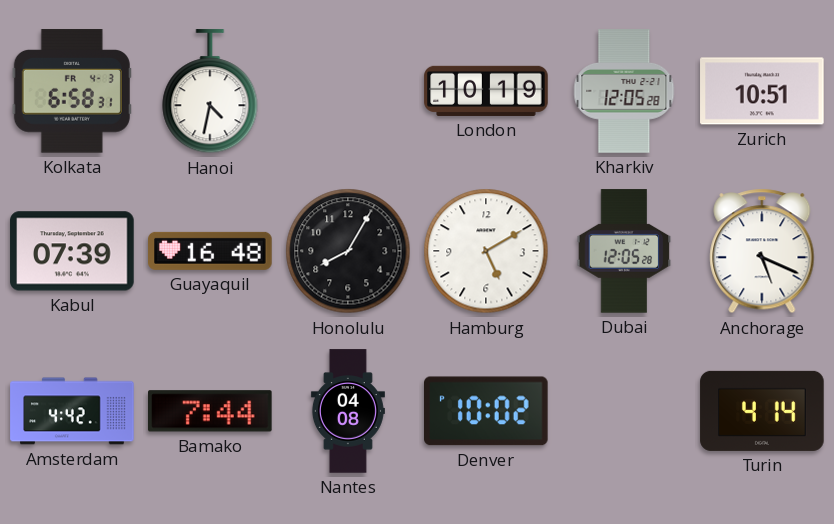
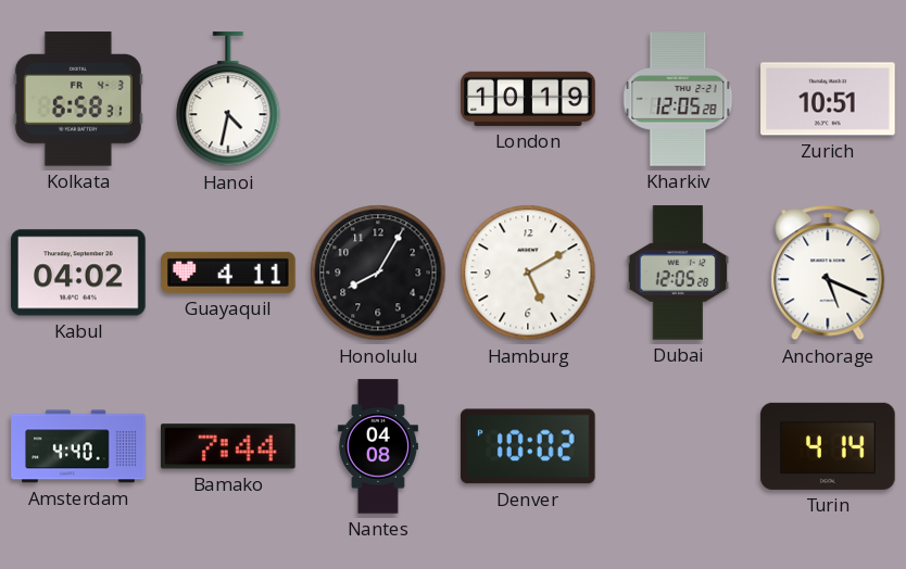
Kabul: 07:39 -> 04:02 (78, 273)
Guayaquil: 16:48 -> 4:11 (228, 273)
Amsterdam: 4:42 -> 4:40 (78, 446)
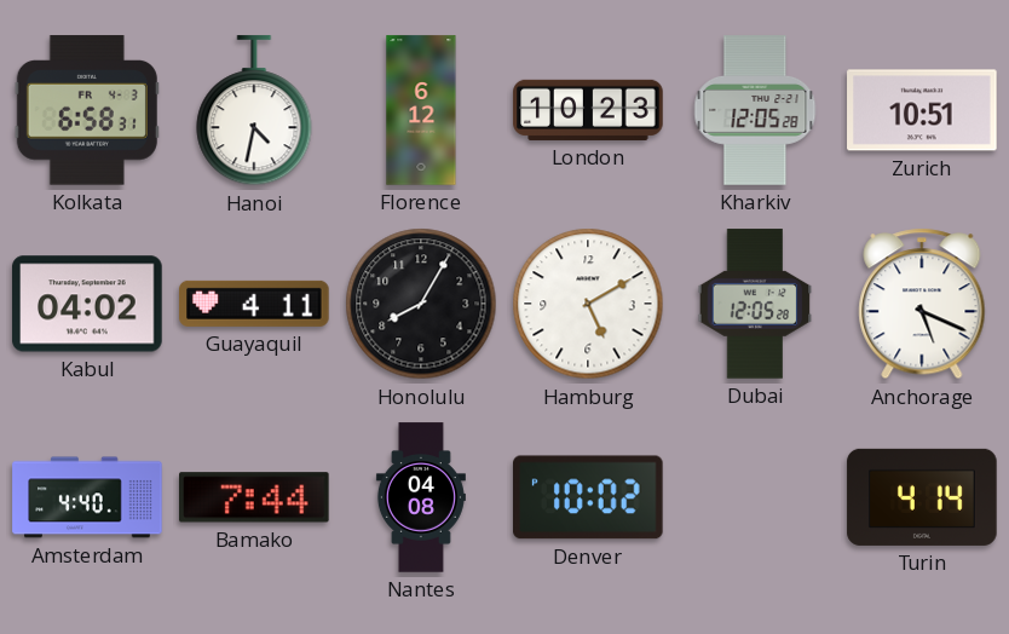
Florence: none -> 6:12 (421, 110)
London: 10:19 -> 10:23 (588, 110)
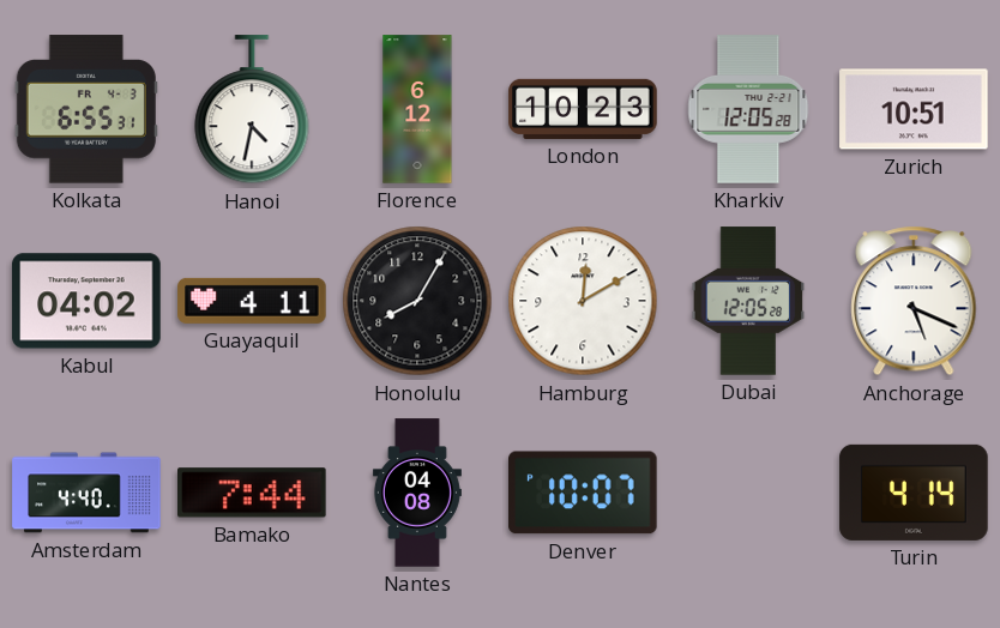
Kolkata: 6:58 -> 6:55 (86, 109)
Hamburg: 5:10 -> 12:10 (583, 301)
Denver: 10:02 -> 10:07 (584, 493)
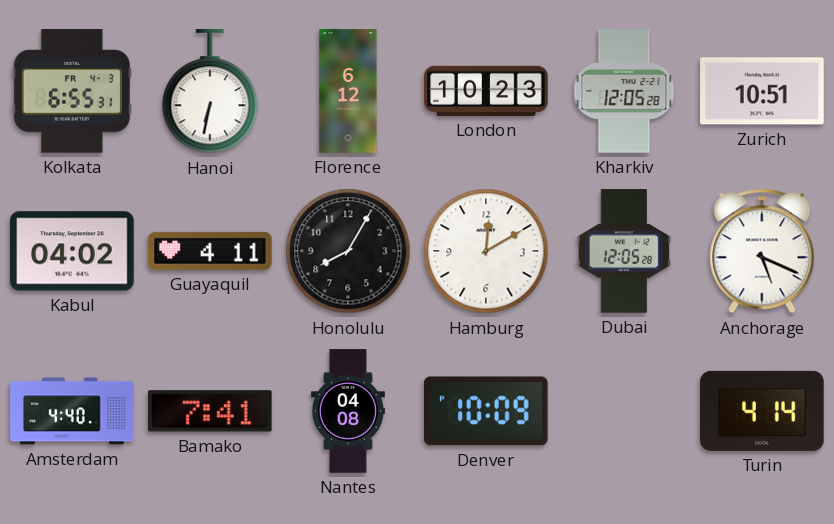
Hanoi: 4:32 -> 6:32 (210, 92)
Bamako: 7:44 -> 7:41 (211, 411)
Denver: 10:07 -> 10:09 (487, 411)
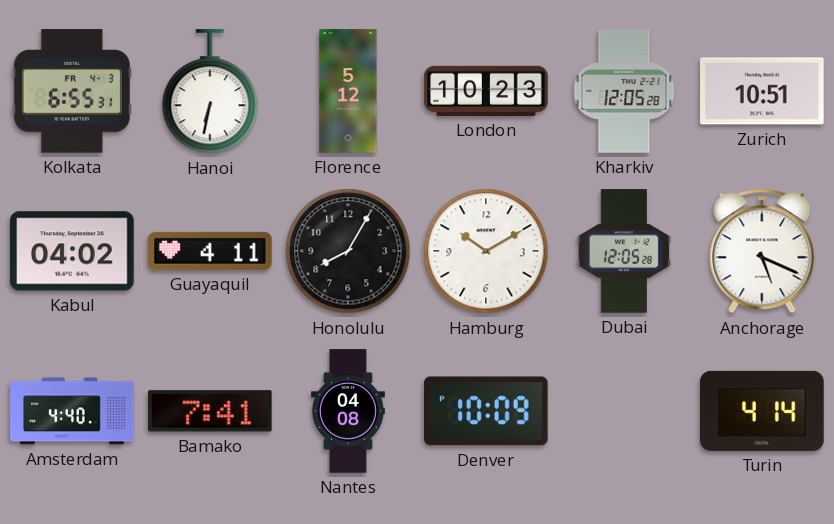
Florence: 6:12 -> 5:12 (348, 91)
Hamburg: 12:10 -> 10:10 (486, 251)
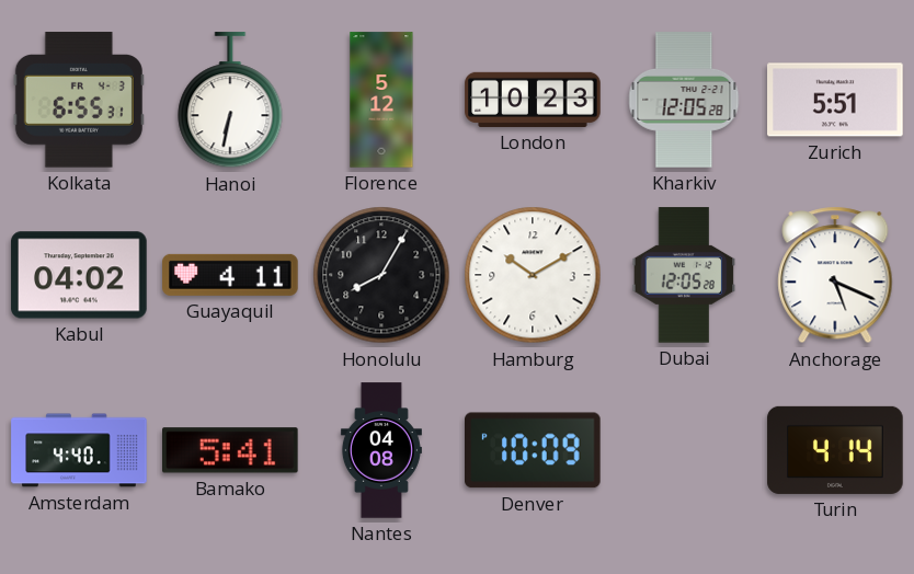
Zurich: 10:51 -> 5:51 (835, 100)
Bamako: 7:41 -> 5:41 (231, 450)
